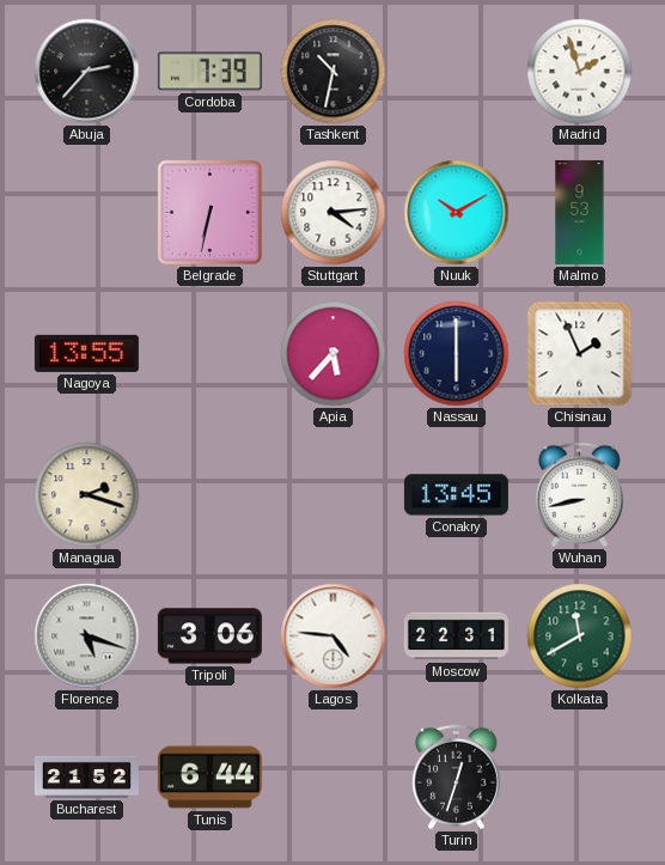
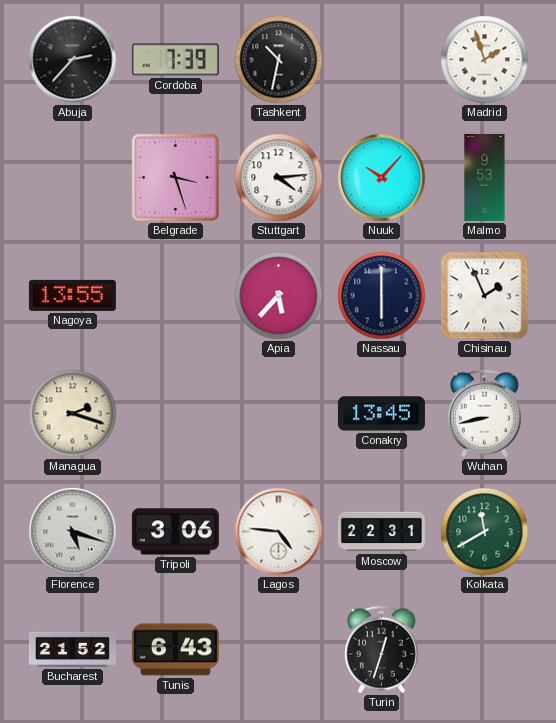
Belgrade: 6:32 -> 3:27 (175, 177)
Nuuk: 10:10 -> 10:07 (382, 178)
Tunis: 6:44 -> 6:43 (175, 650)
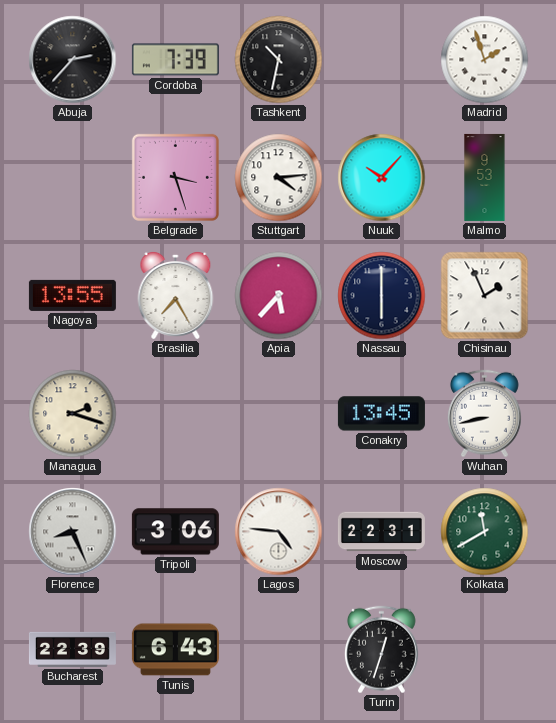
Brasilia: none -> 7:25 (176, 295)
Florence: 5:18 -> 8:26 (73, 532)
Bucharest: 21:52 -> 22:39 (72, 649)
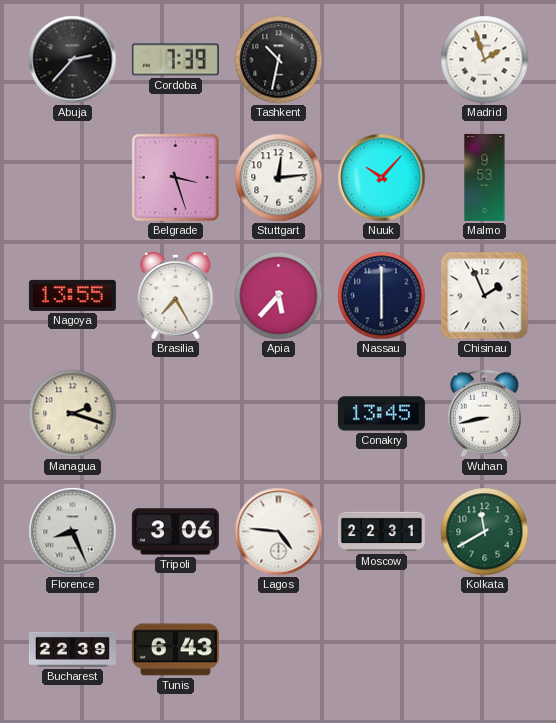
Stuttgart: 4:14 -> 12:14 (279, 178)
Turin: 12:33 -> none (381, 650)
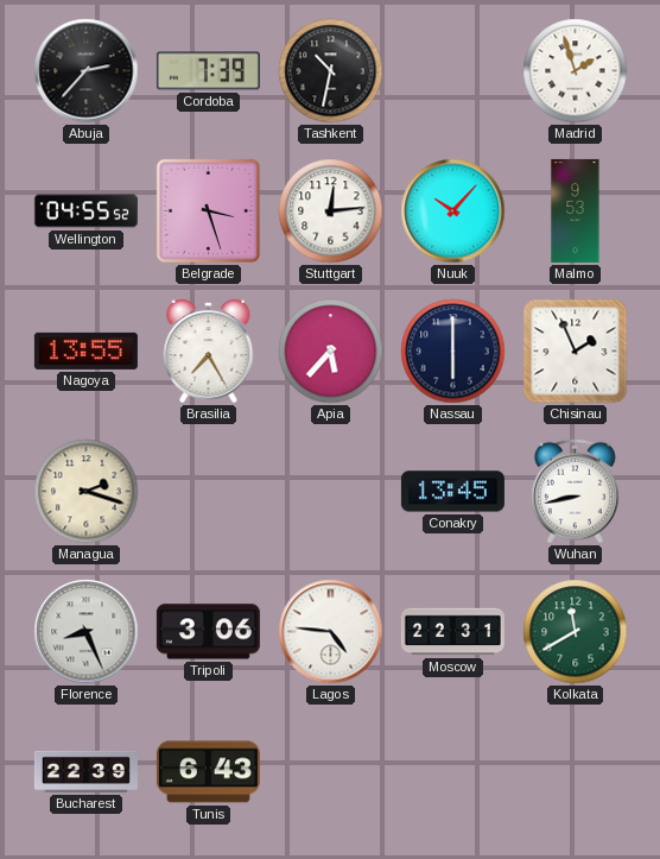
Wellington: none -> 04:55 (85, 211)
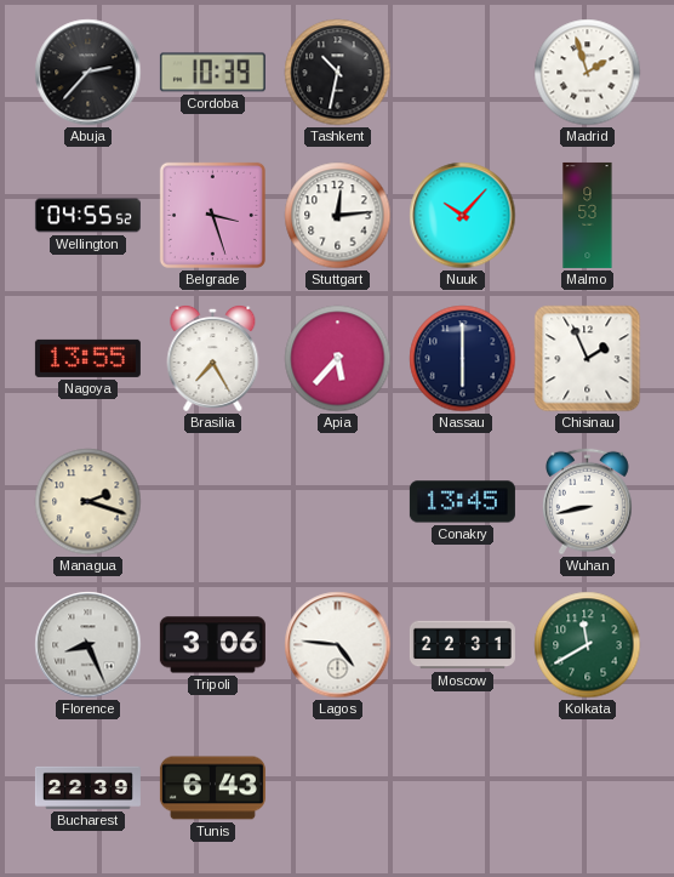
Cordoba: 7:39 -> 10:39 (212, 73)
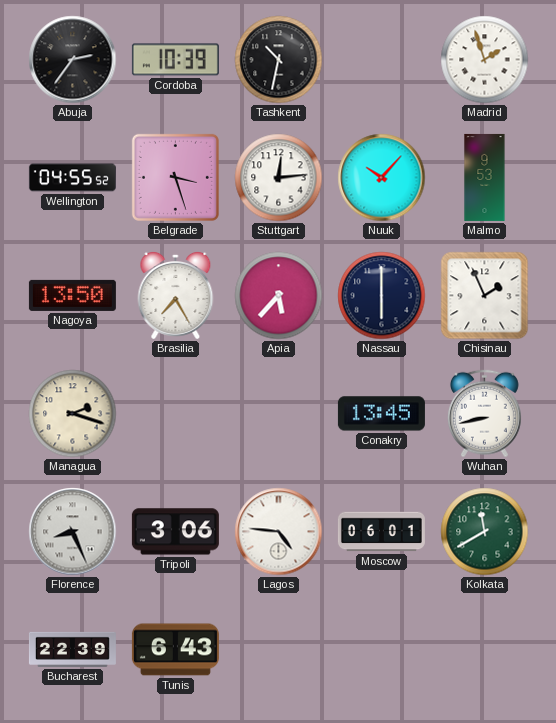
Abuja: 2:37 -> 2:36 (73, 60)
Nagoya: 13:55 -> 13:50 (72, 295)
Moscow: 22:31 -> 06:01 (381, 532)
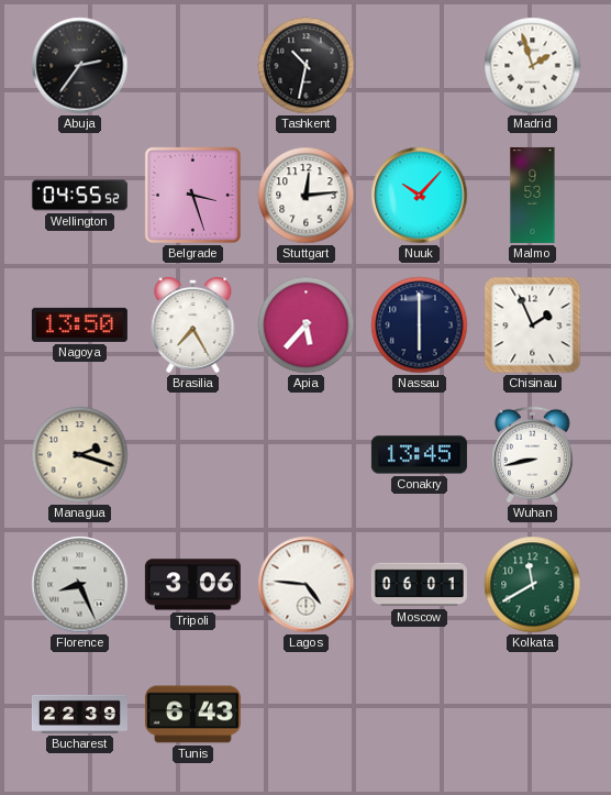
Cordoba: 10:39 -> none (175, 60)
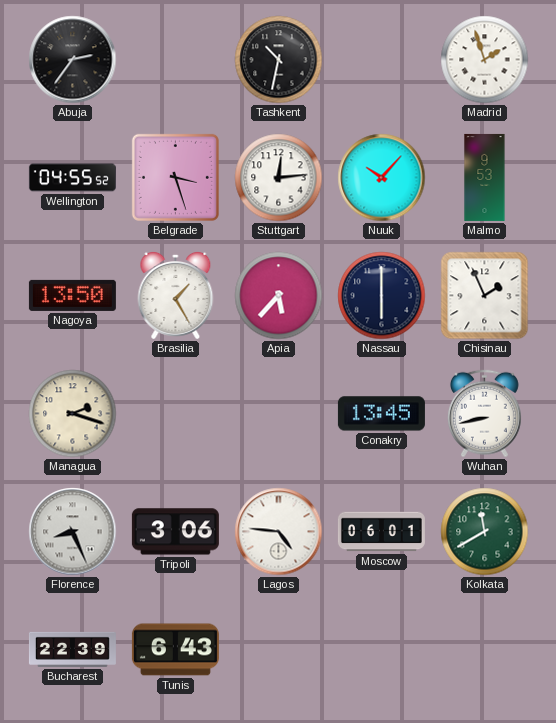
Brasilia: 7:25 -> 1:25 (176, 295)
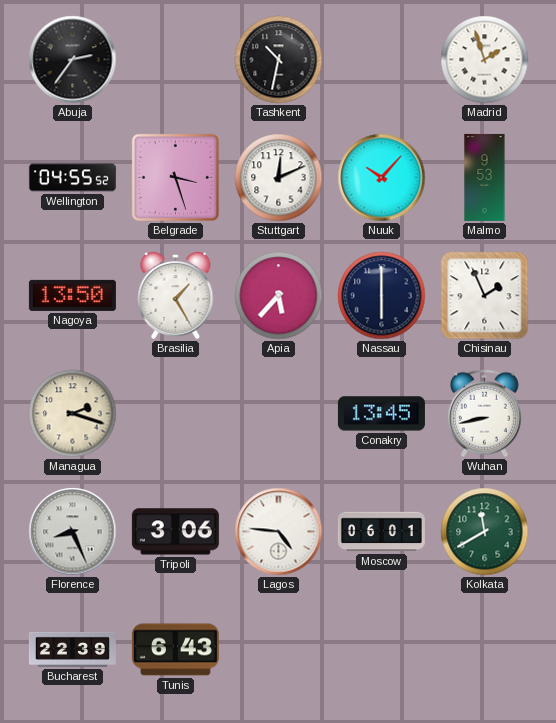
Stuttgart: 12:14 -> 12:11 (279, 178)
